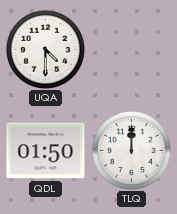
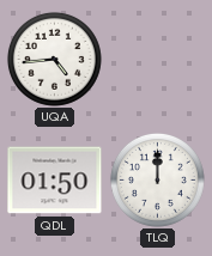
UQA: 4:30 -> 4:44 (54, 59)
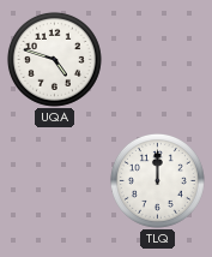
UQA: 4:44 -> 4:48 (54, 59)
QDL: 01:50 -> none (55, 181)
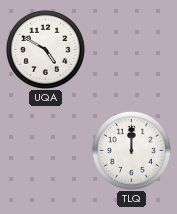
UQA: 4:48 -> 4:50 (45, 49)
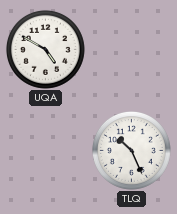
TLQ: 12:00 -> 10:26 (131, 150)
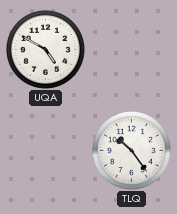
TLQ: 10:26 -> 10:24 (131, 150)
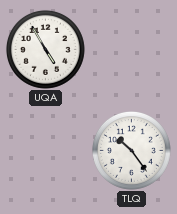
UQA: 4:50 -> 4:55 (45, 49)
